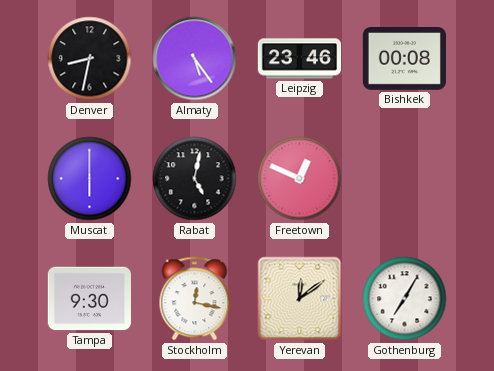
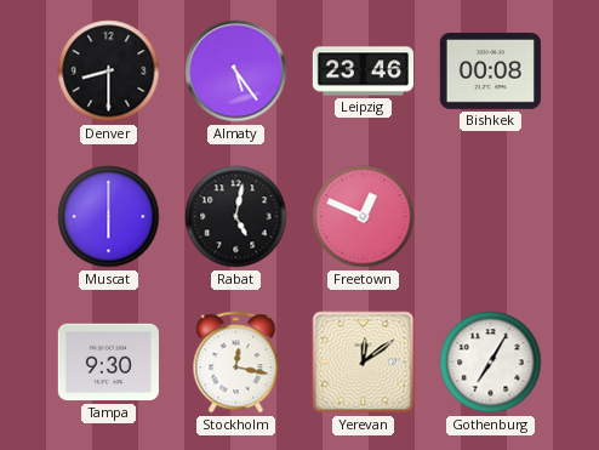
Denver: 8:32 -> 8:30 (109, 72)
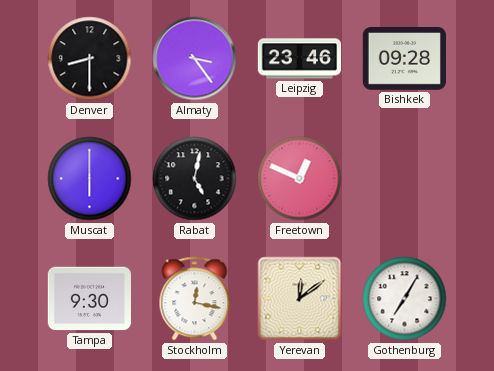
Almaty: 5:24 -> 3:24 (195, 59)
Bishkek: 00:08 -> 09:28 (404, 59)
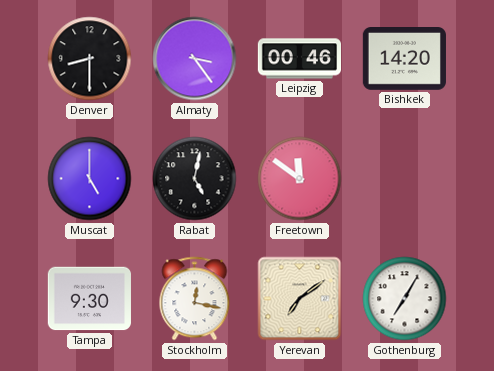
Leipzig: 23:46 -> 00:46 (299, 59)
Bishkek: 09:28 -> 14:20 (404, 59)
Muscat: 6:00 -> 5:00 (90, 179)
Freetown: 12:49 -> 11:51 (300, 179)
Yerevan: 12:09 -> 7:09 (300, 299)
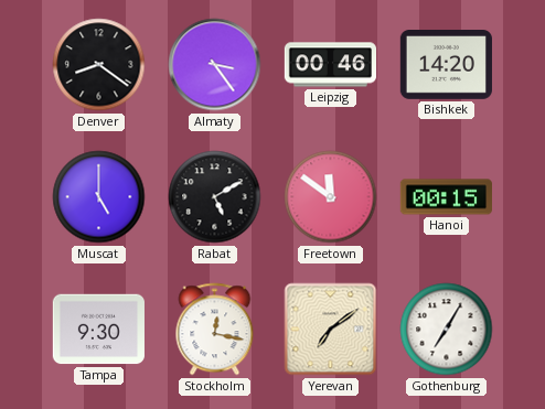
Denver: 8:30 -> 8:21 (99, 65)
Rabat: 5:02 -> 5:10 (215, 197)
Hanoi: none -> 00:15 (446, 197)
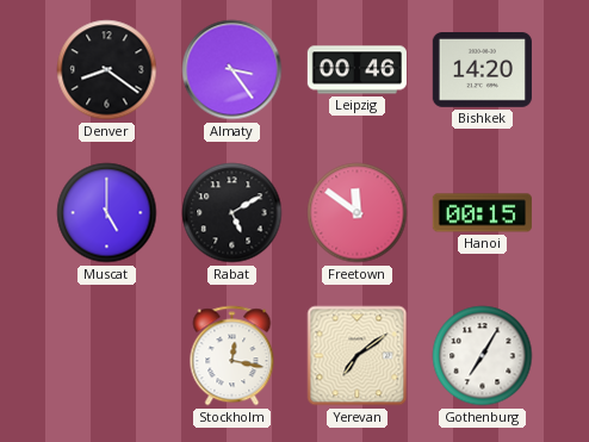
Tampa: 9:30 -> none (98, 330)
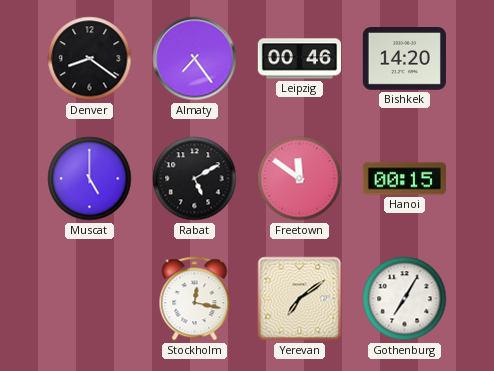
Almaty: 3:24 -> 7:24 (195, 59)
